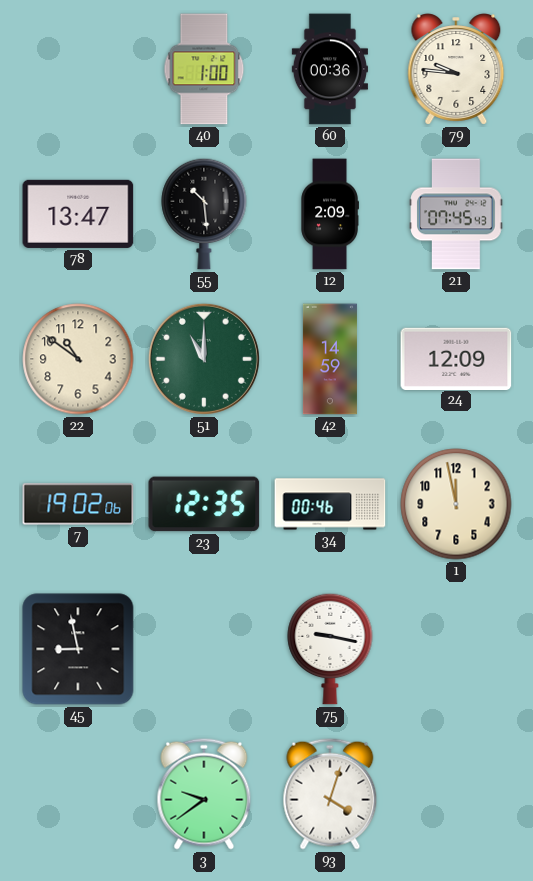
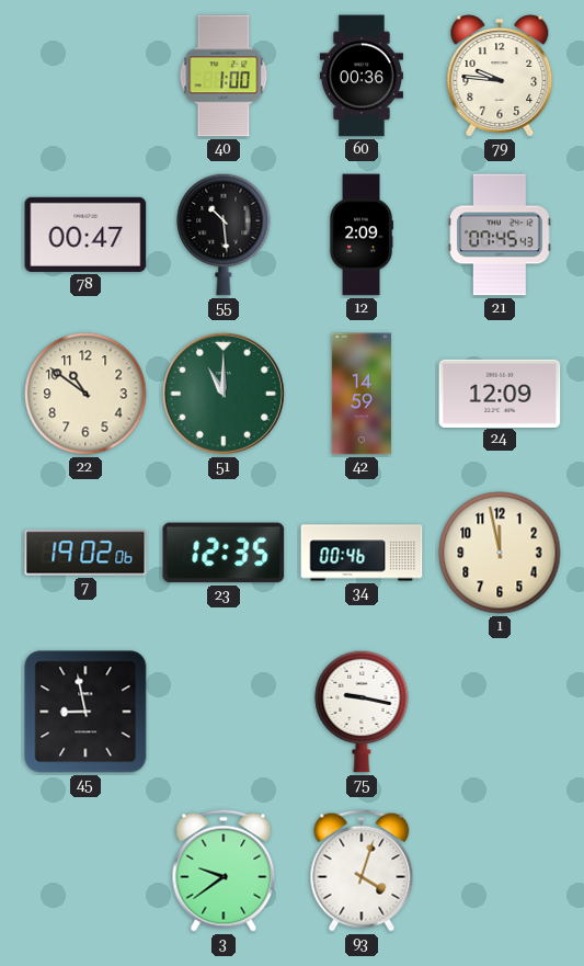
78: 13:47 -> 00:47 (85, 235)
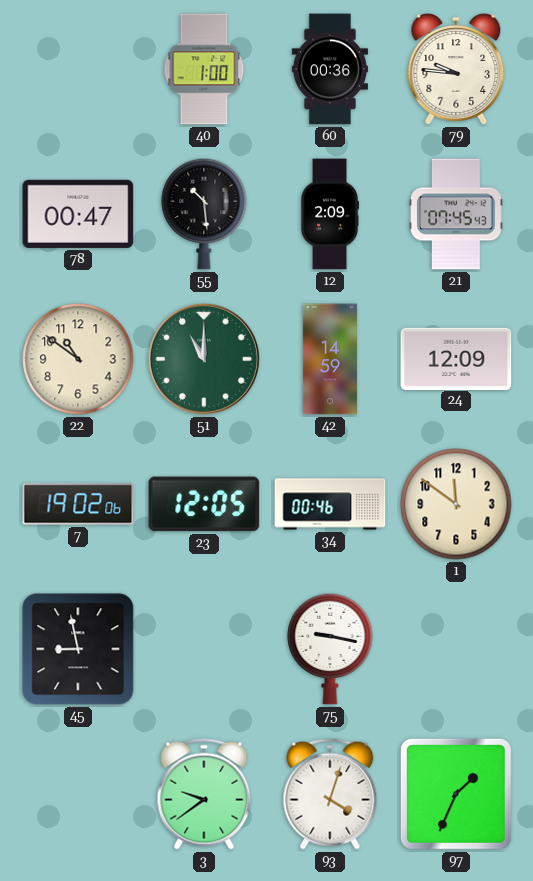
23: 12:35 -> 12:05 (204, 504)
1: 11:58 -> 11:51 (456, 504)
97: none -> 1:34 (456, 794)
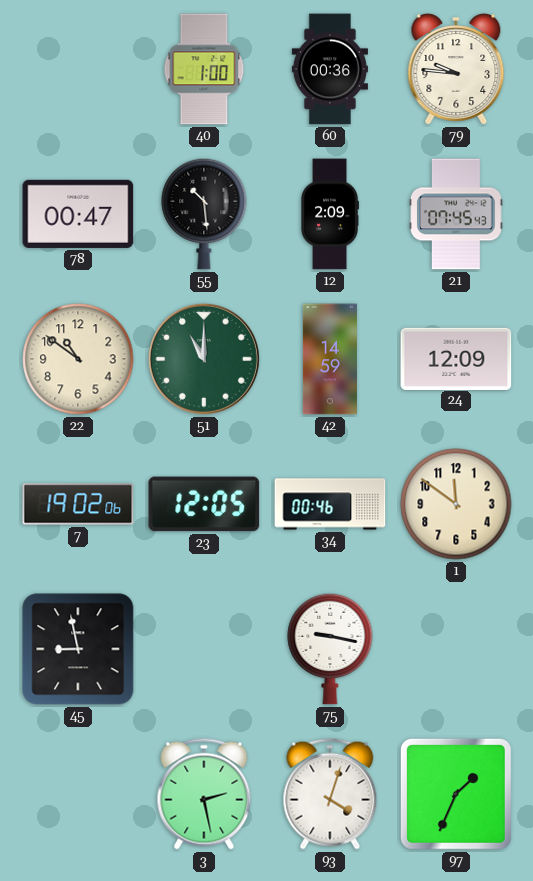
3: 9:39 -> 2:28 (204, 794)
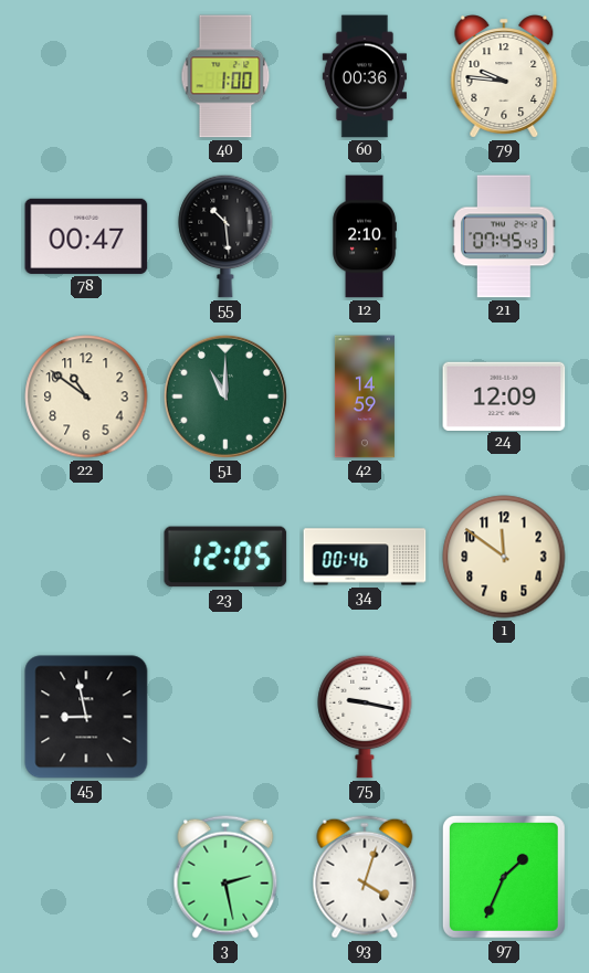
12: 2:09 -> 2:10 (365, 236)
7: 19:02 -> none (78, 504)
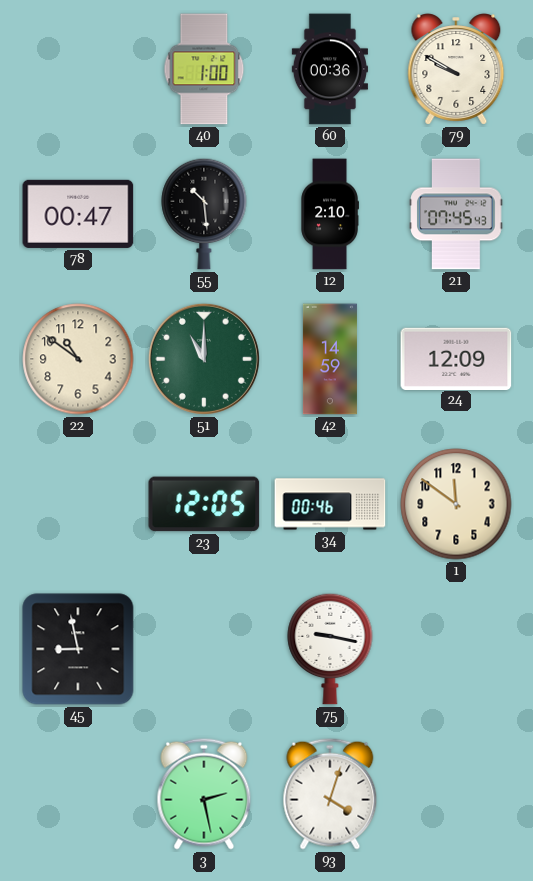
79: 9:46 -> 9:50 (456, 69)
97: 1:34 -> none (504, 877)
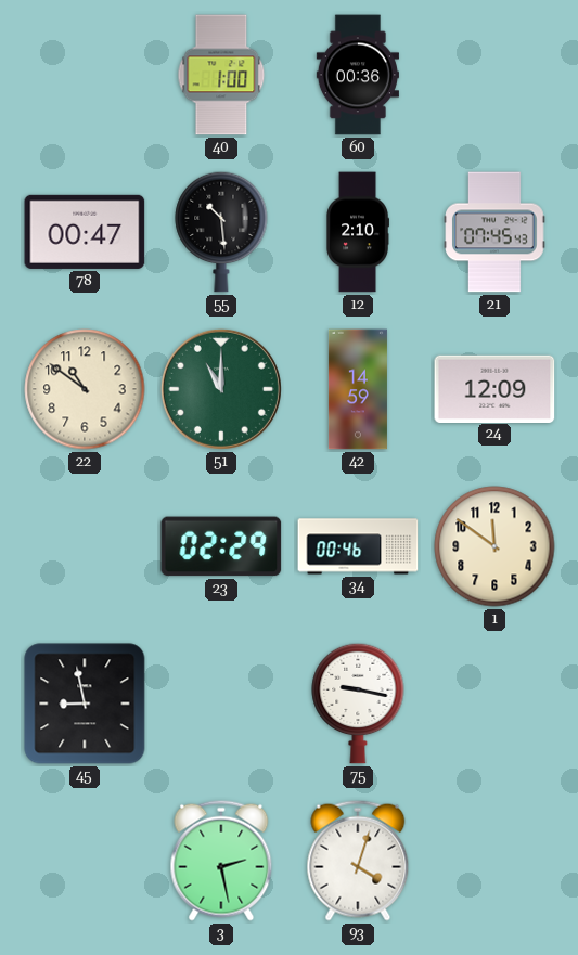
79: 9:50 -> none (456, 69)
23: 12:05 -> 02:29 (221, 546)
